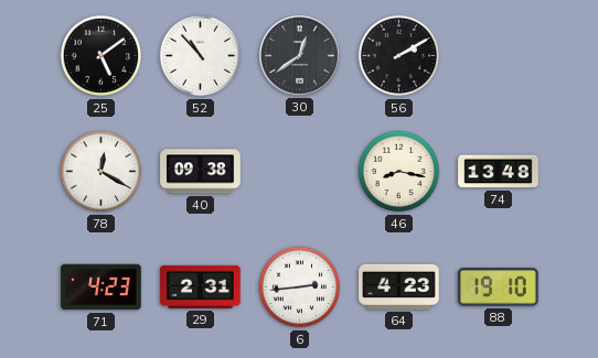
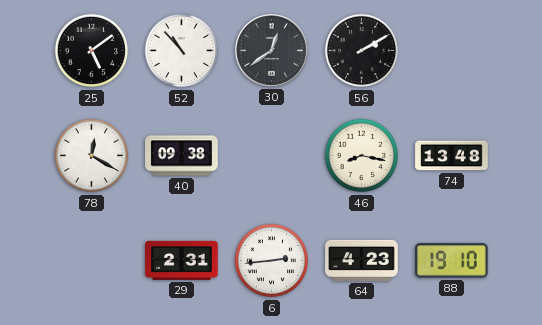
71: 4:23 -> none (102, 288)
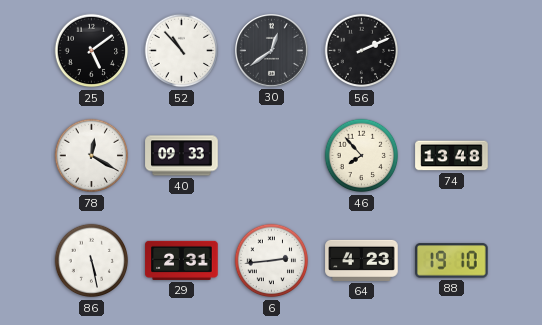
56: 2:10 -> 2:11 (362, 51)
40: 09:38 -> 09:33 (182, 156)
46: 8:17 -> 7:53 (362, 156)
86: none -> 5:28 (92, 261)
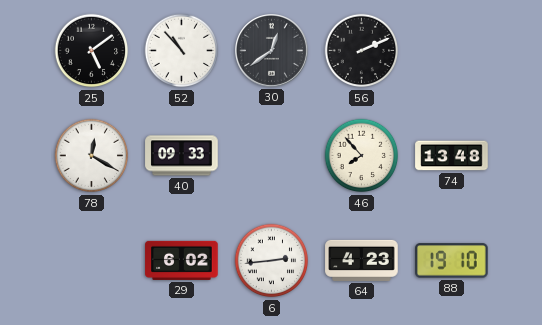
86: 5:28 -> none (92, 261)
29: 2:31 -> 6:02 (182, 260)
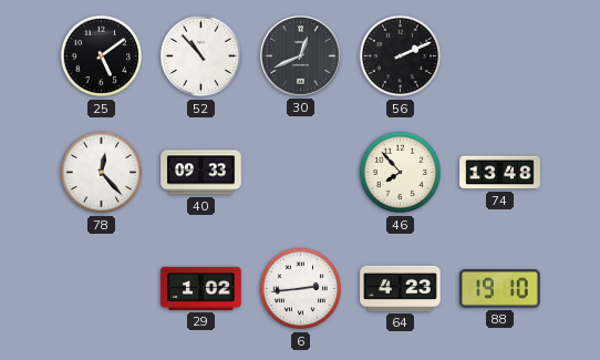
30: 12:39 -> 12:41 (301, 56)
78: 12:20 -> 12:23 (102, 173)
29: 6:02 -> 1:02 (201, 288)
